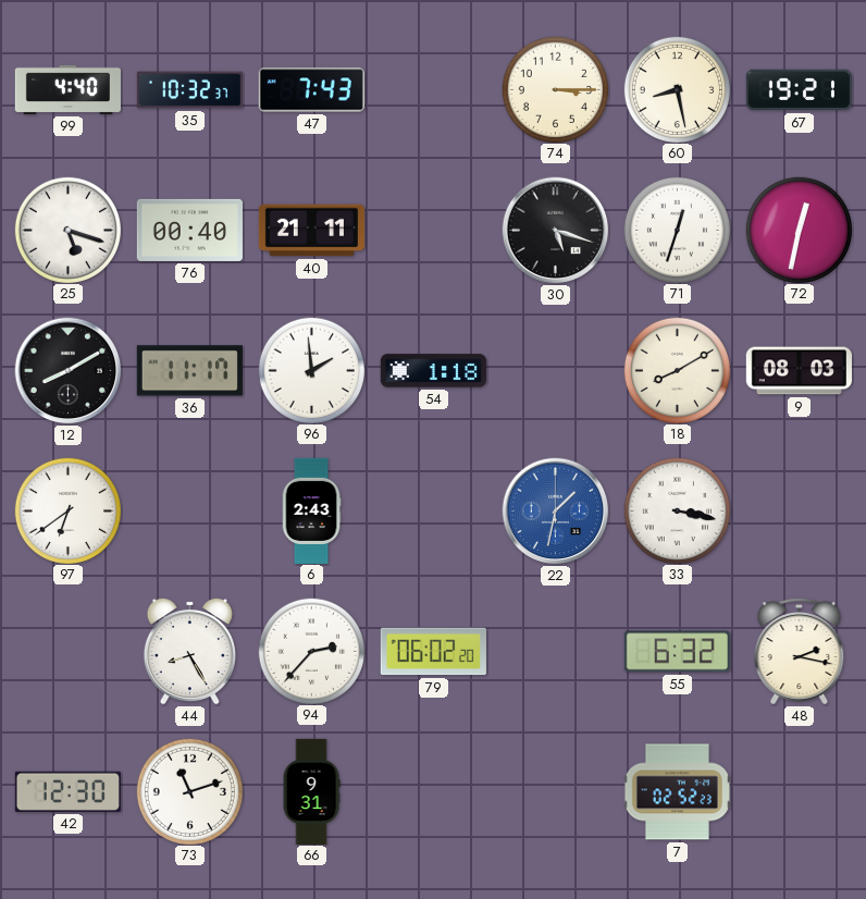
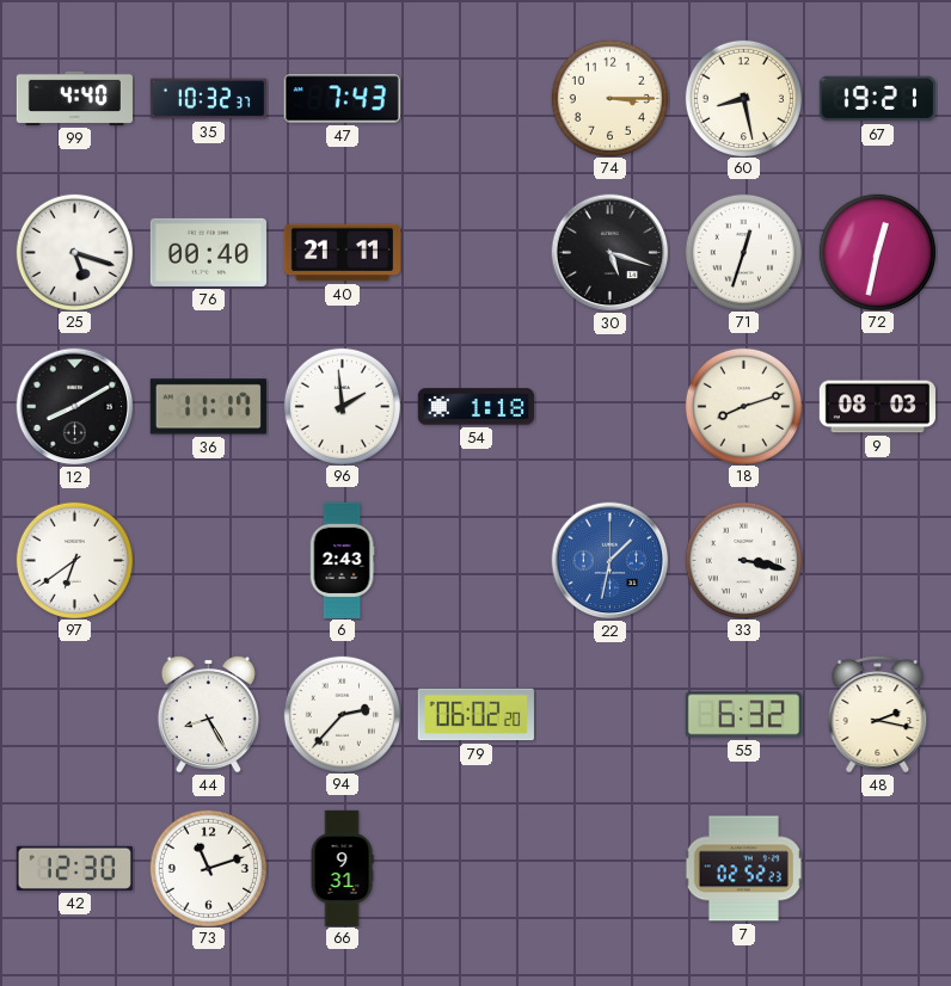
18: 8:10 -> 8:12 (743, 406)
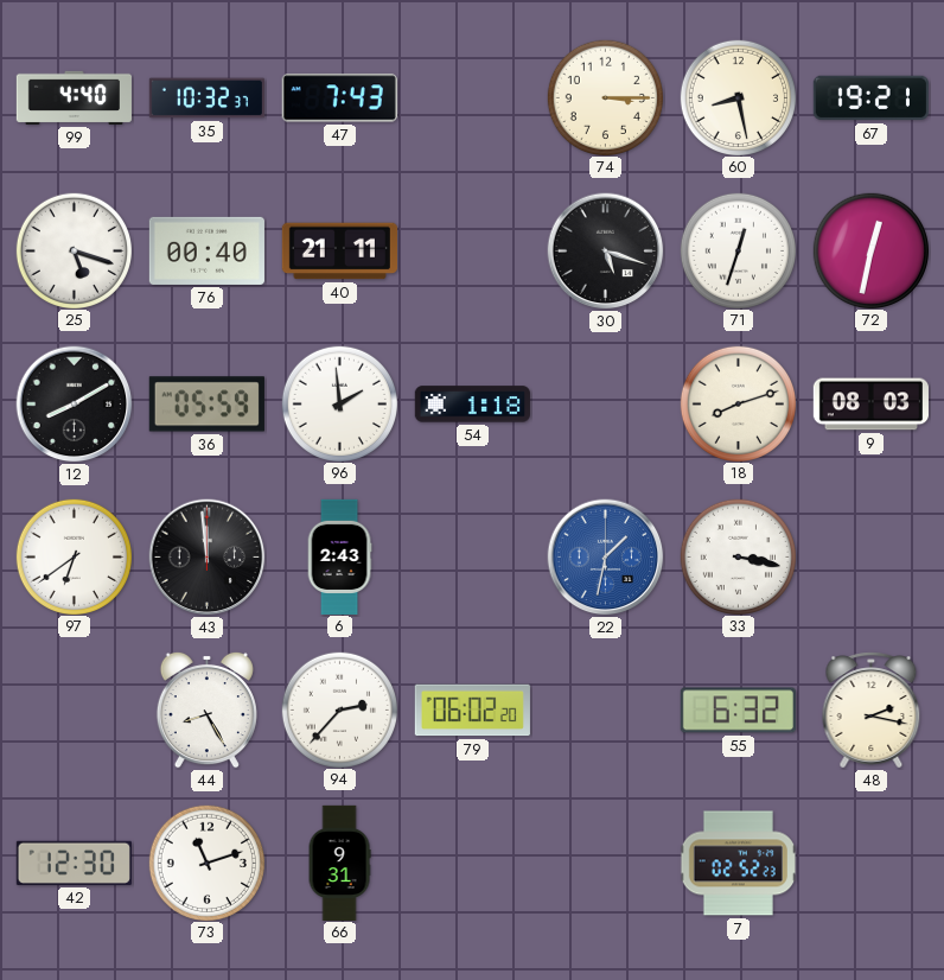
36: 11:17 -> 05:59 (206, 405)
43: none -> 11:59 (208, 558)
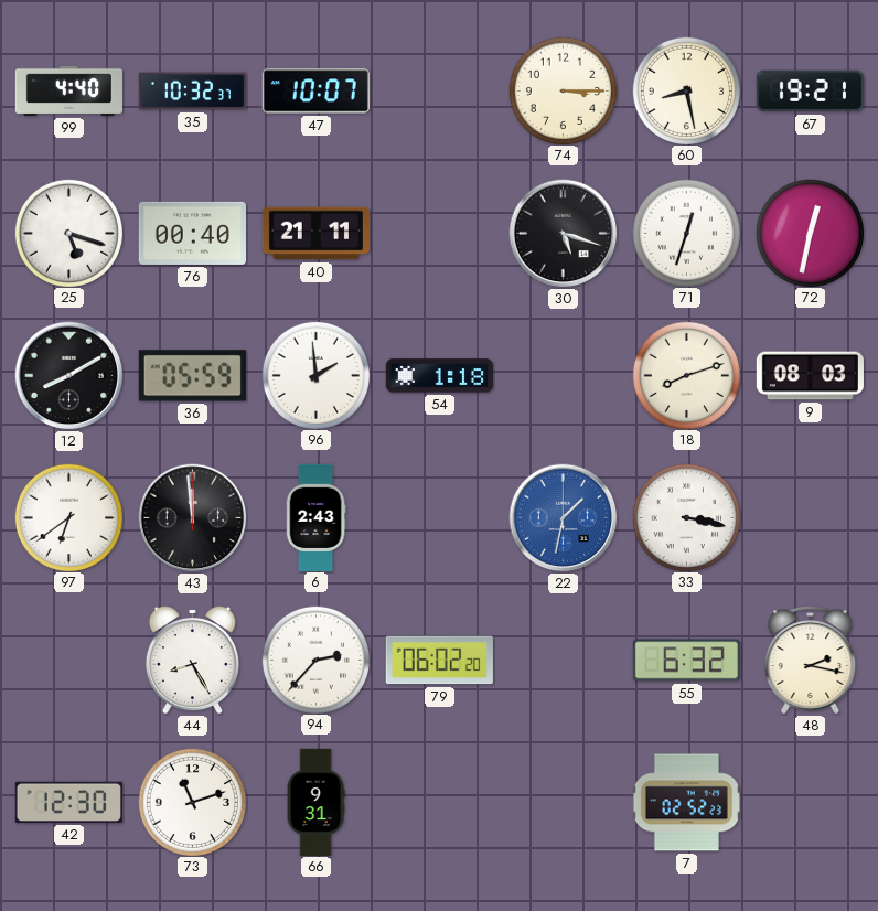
47: 7:43 -> 10:07 (315, 92)
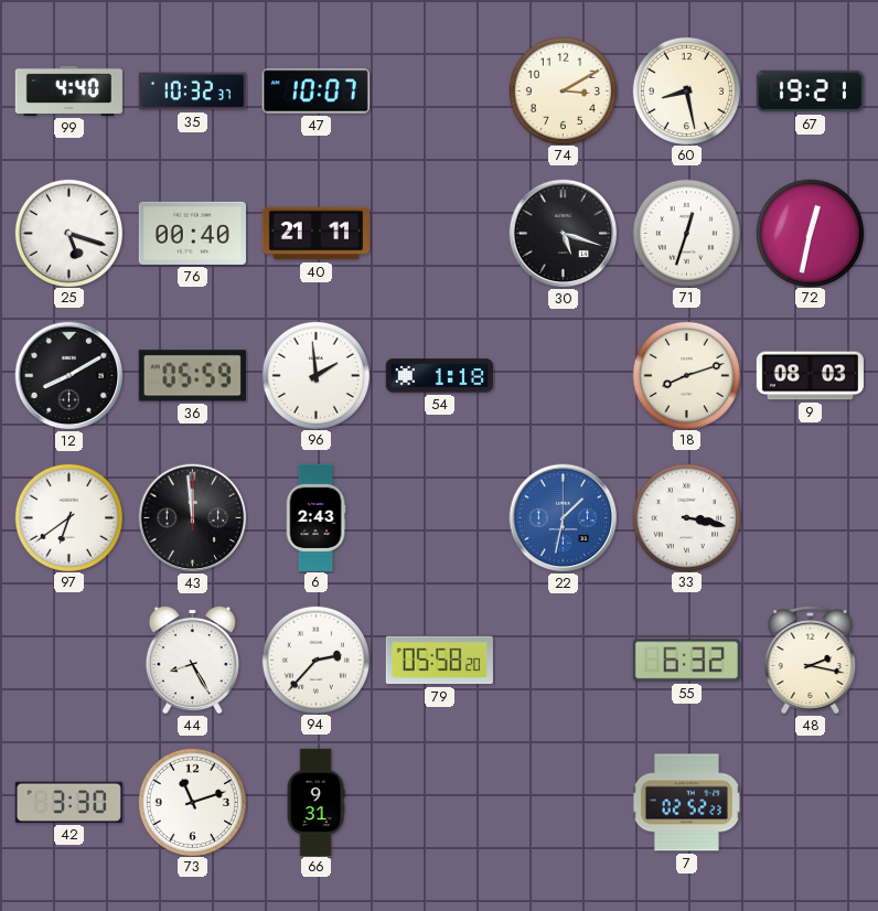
74: 3:15 -> 3:10 (563, 90)
79: 06:02 -> 05:58 (439, 661)
42: 12:30 -> 3:30 (68, 802)
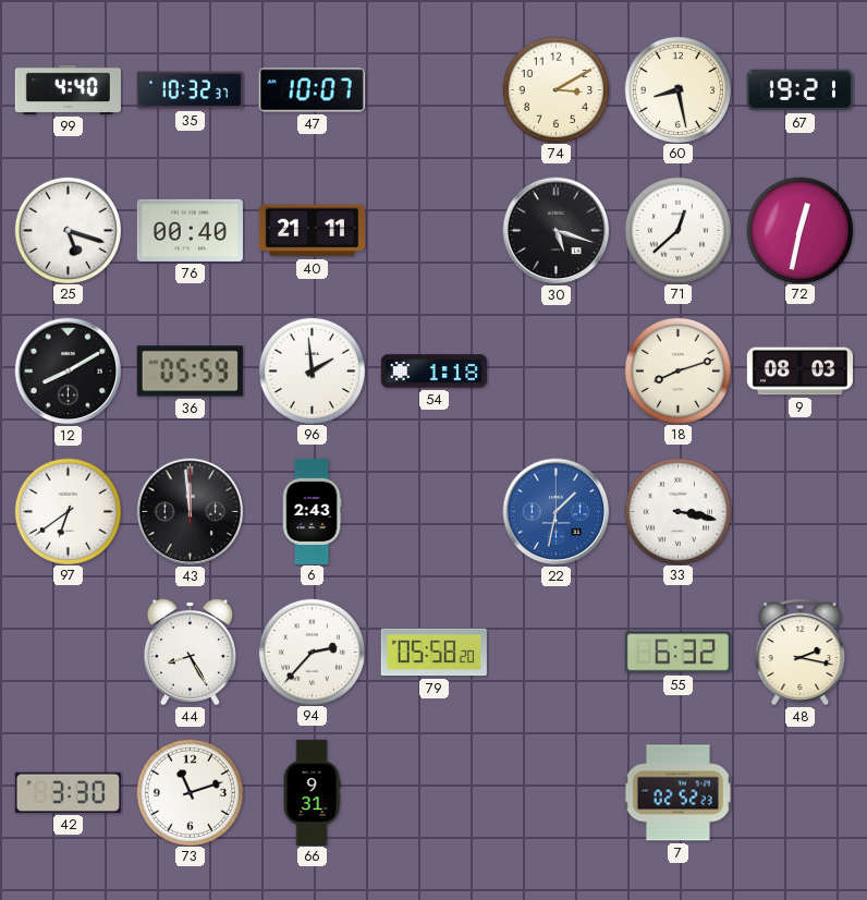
71: 12:33 -> 12:38 (677, 230)
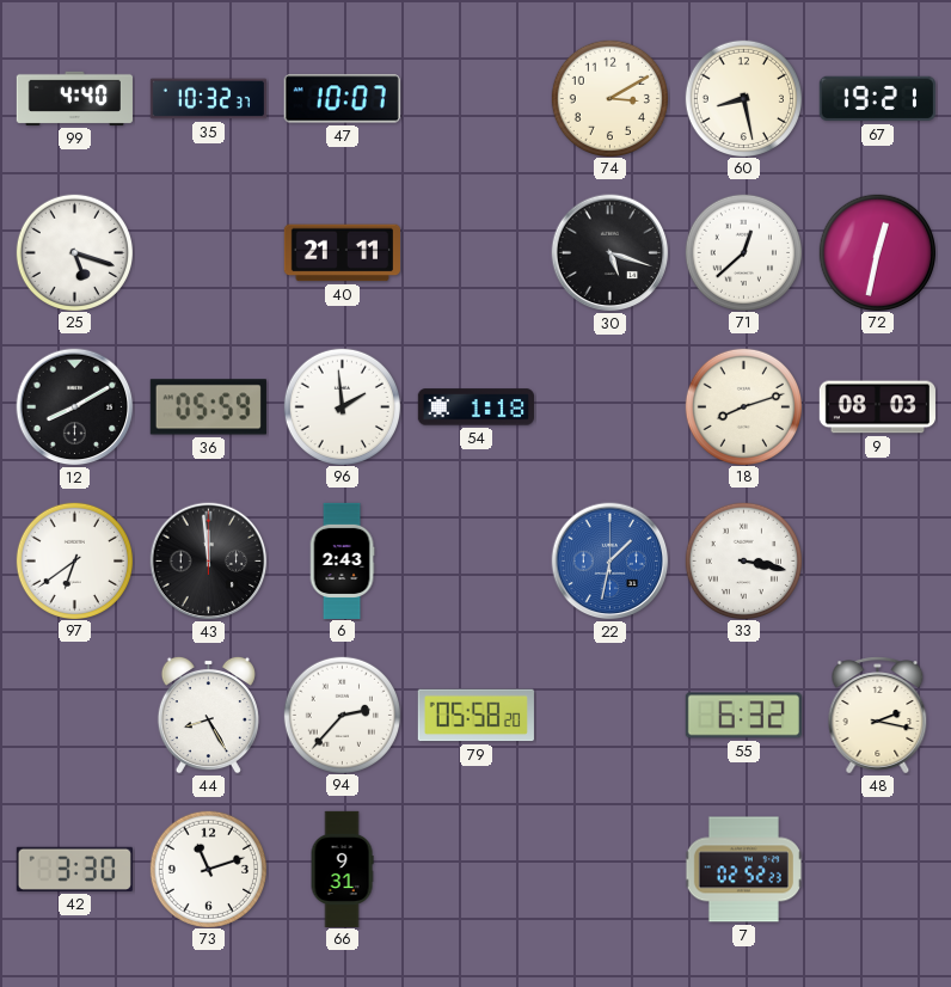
76: 00:40 -> none (190, 230)
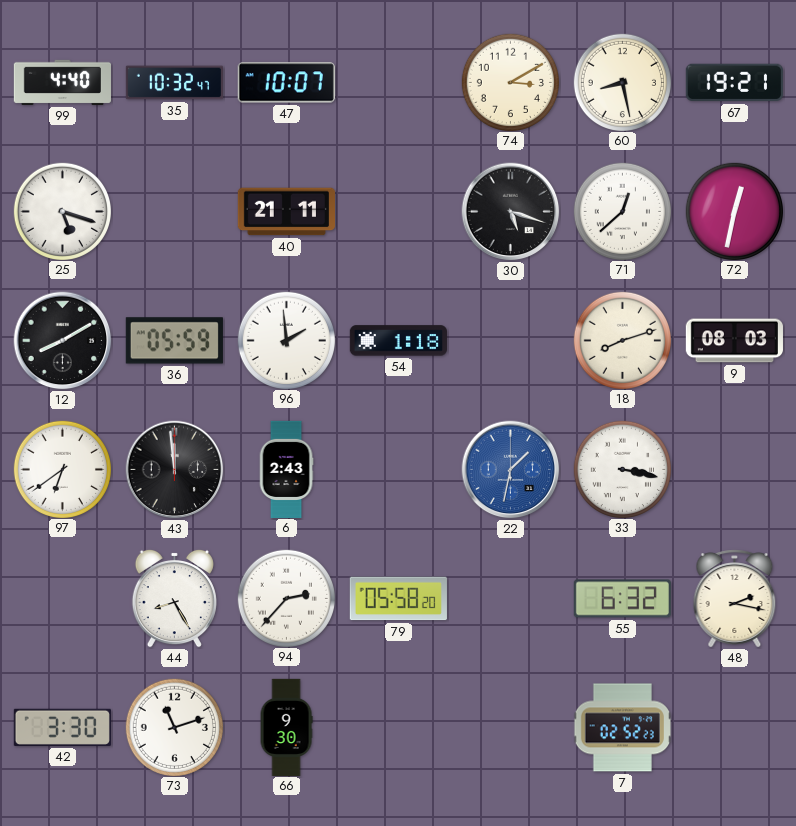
35: 10:32:37 -> 10:32:47 (174, 83)
66: 9:31 -> 9:30 (286, 727)
